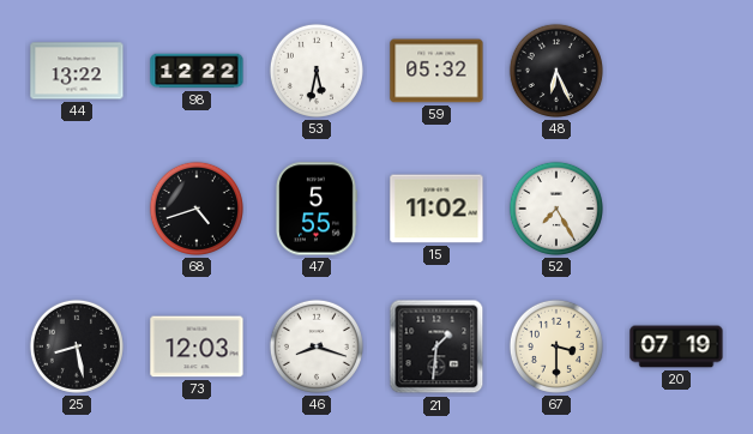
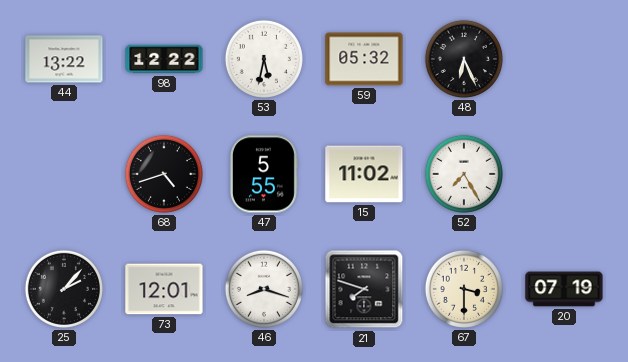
25: 8:28 -> 2:07 (64, 289)
73: 12:03 -> 12:01 (164, 289)
21: 1:31 -> 7:48 (364, 289)
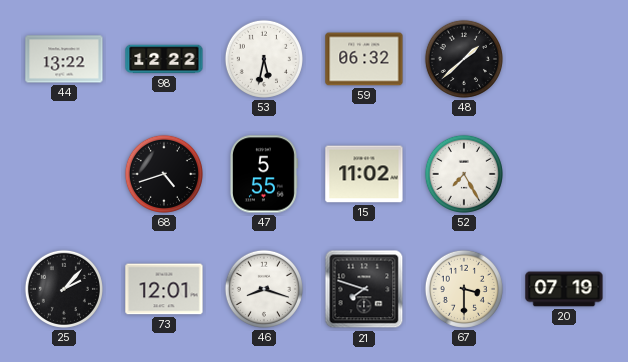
59: 05:32 -> 06:32 (364, 59)
48: 6:26 -> 1:38 (464, 59)
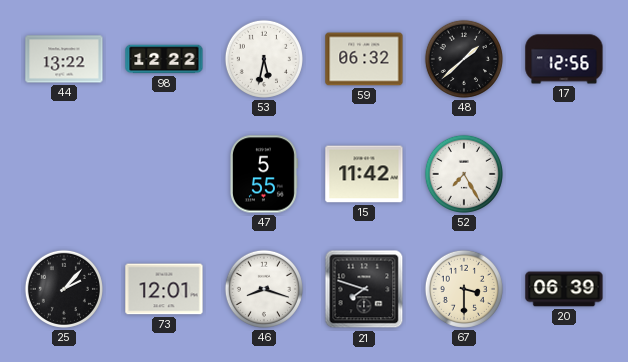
17: none -> 12:56 (564, 59)
68: 4:42 -> none (164, 174)
15: 11:02 -> 11:42 (364, 174)
20: 07:19 -> 06:39 (564, 289)
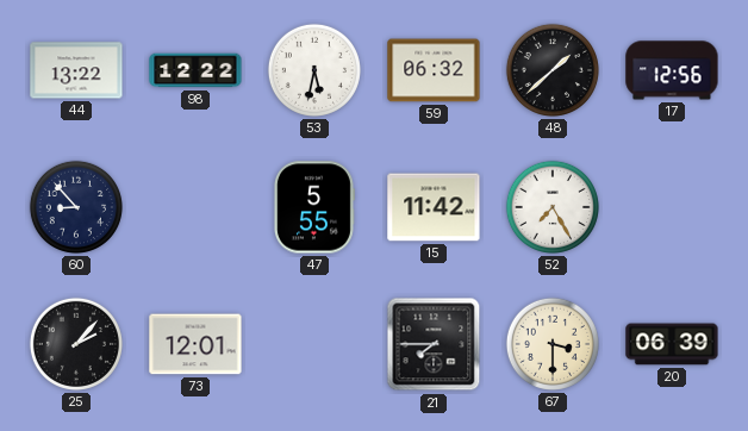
60: none -> 8:53 (76, 207)
46: 8:18 -> none (264, 289)
21: 7:48 -> 7:45 (434, 344)
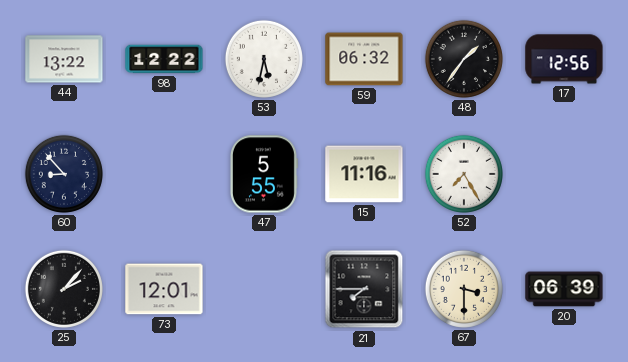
48: 1:38 -> 1:36 (464, 59)
15: 11:42 -> 11:16 (364, 174)
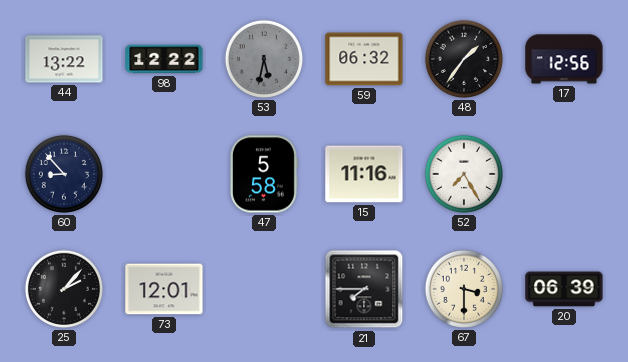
53 dial: white -> grey (264, 59)
47: 5:55 -> 5:58 (263, 174)
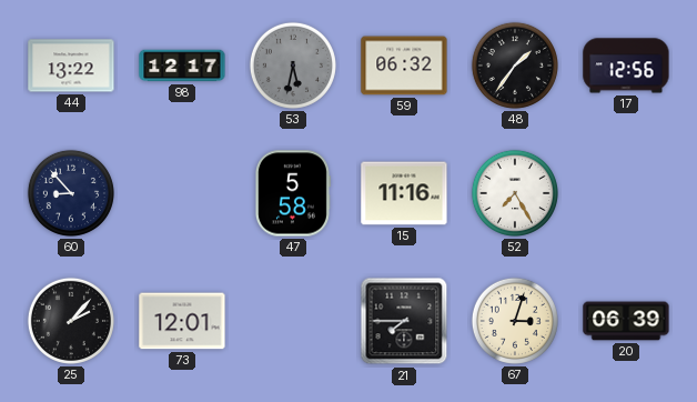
98: 12:22 -> 12:17 (182, 66)
67: 3:30 -> 3:03 (515, 321)
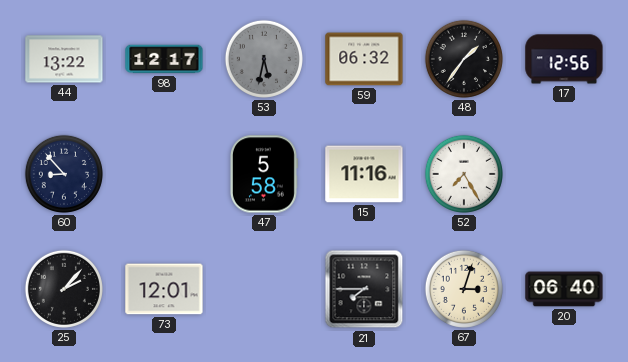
20: 06:39 -> 06:40 (564, 289)
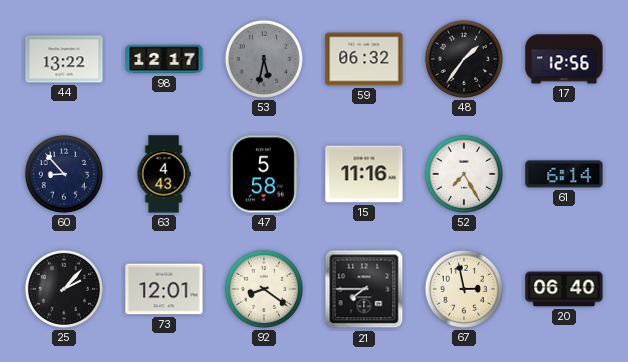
63: none -> 4:43 (164, 174)
61: none -> 6:14 (564, 174)
92: none -> 8:21 (264, 289)
67: 3:03 -> 2:58 (464, 289)
